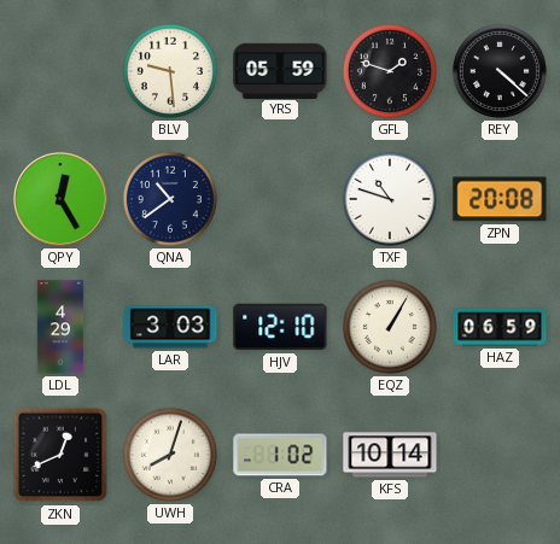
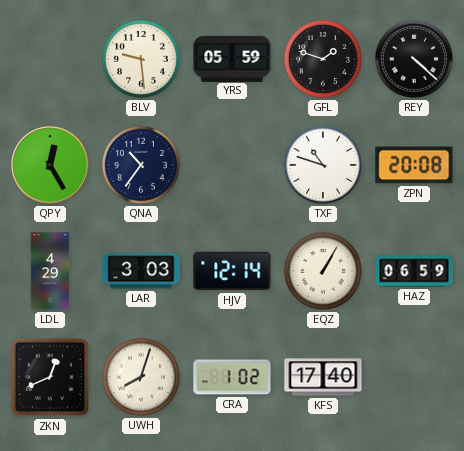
QNA: 10:39 -> 10:36 (141, 165)
HJV: 12:10 -> 12:14 (232, 271)
KFS: 10:14 -> 17:40 (323, 377)
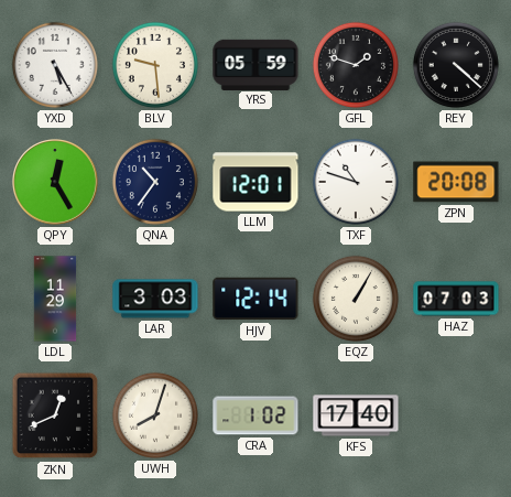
YXD: none -> 5:25 (55, 65)
LLM: none -> 12:01 (255, 182)
LDL: 4:29 -> 11:29 (55, 299)
HAZ: 06:59 -> 07:03 (456, 299)
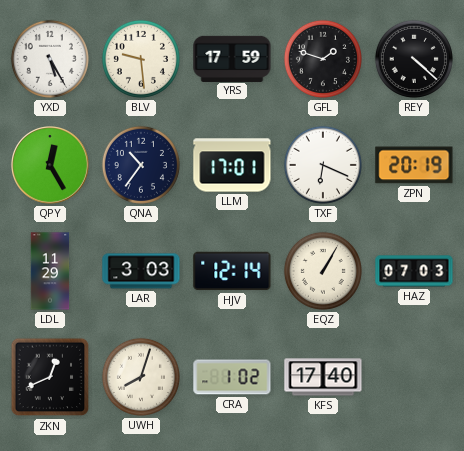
YRS: 05:59 -> 17:59 (232, 58)
LLM: 12:01 -> 17:01 (232, 165)
TXF: 10:48 -> 6:19 (323, 165)
ZPN: 20:08 -> 20:19 (414, 165)
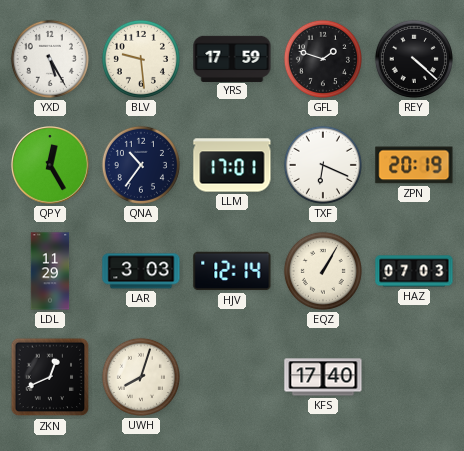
CRA: 1:02 -> none (232, 377)
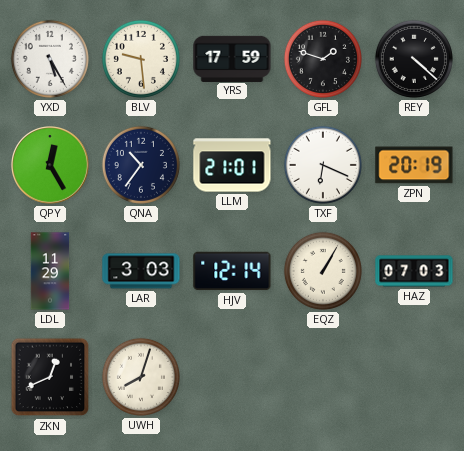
LLM: 17:01 -> 21:01 (232, 165)
KFS: 17:40 -> none (323, 377)
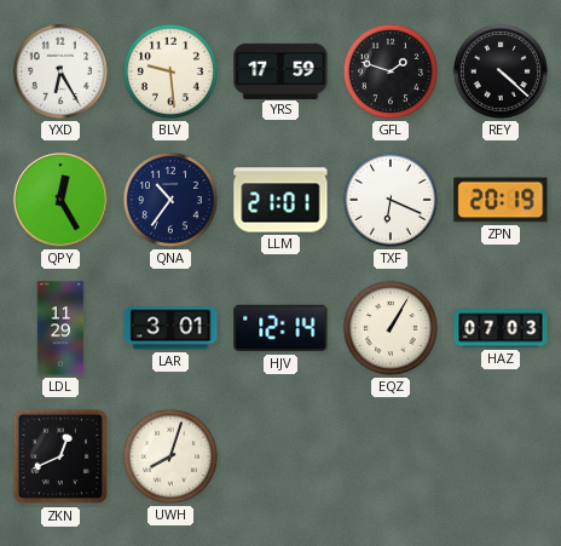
YXD: 5:25 -> 6:25 (60, 71)
LAR: 3:03 -> 3:01 (170, 328)
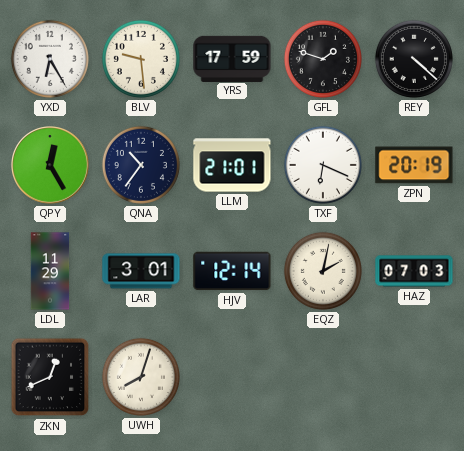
EQZ: 1:05 -> 2:02 (323, 271)
